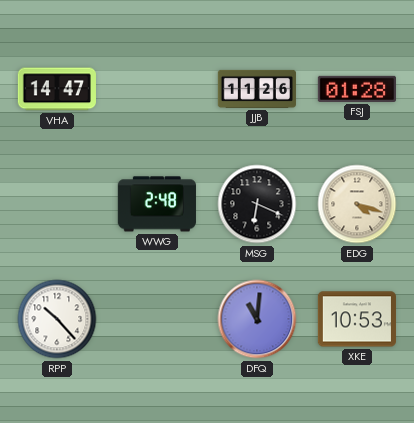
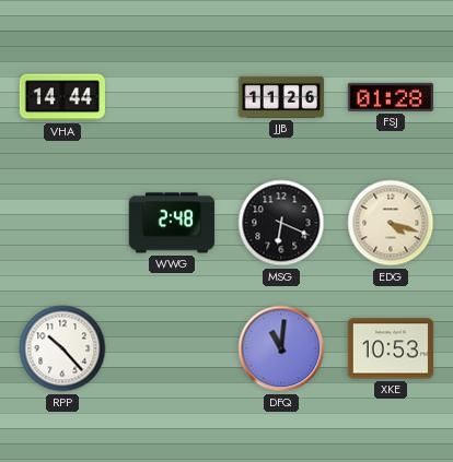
VHA: 14:47 -> 14:44 (62, 97)
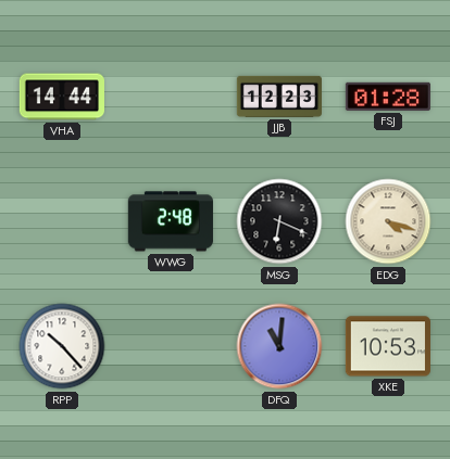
JJB: 11:26 -> 12:23 (278, 97)
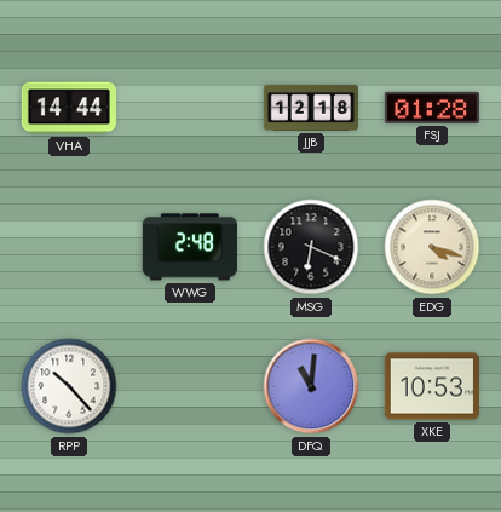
JJB: 12:23 -> 12:18 (310, 108)
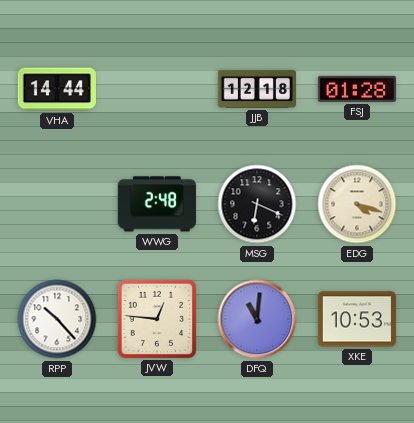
JVW: none -> 12:46 (157, 319)
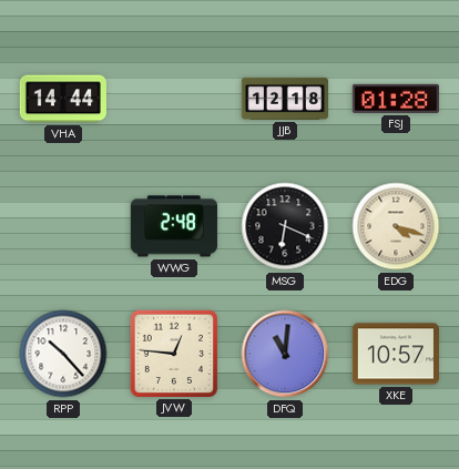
XKE: 10:53 -> 10:57 (396, 354)
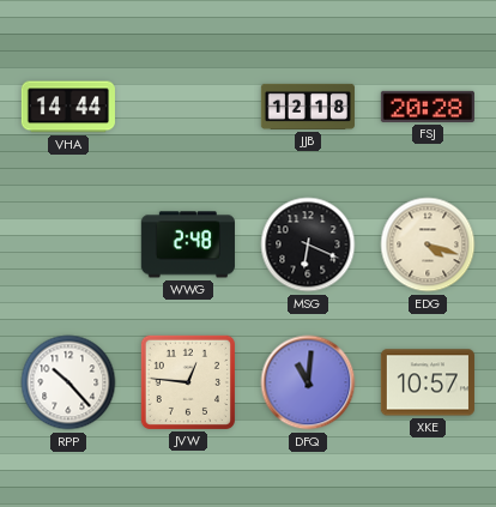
FSJ: 01:28 -> 20:28 (428, 107)
